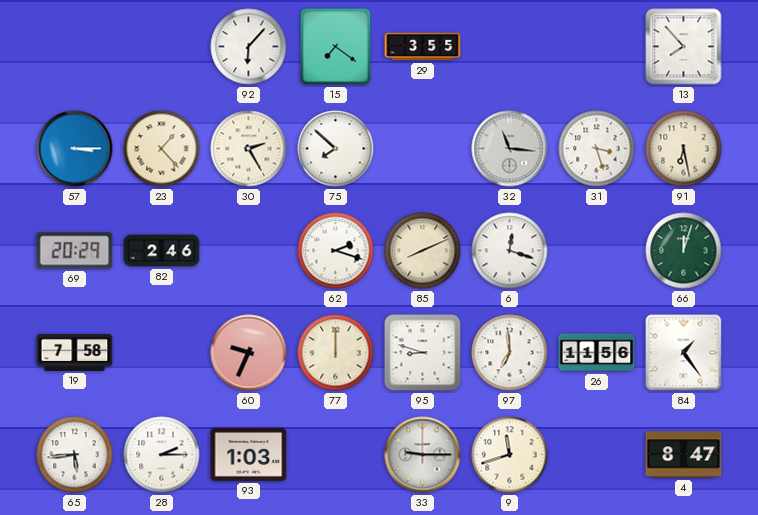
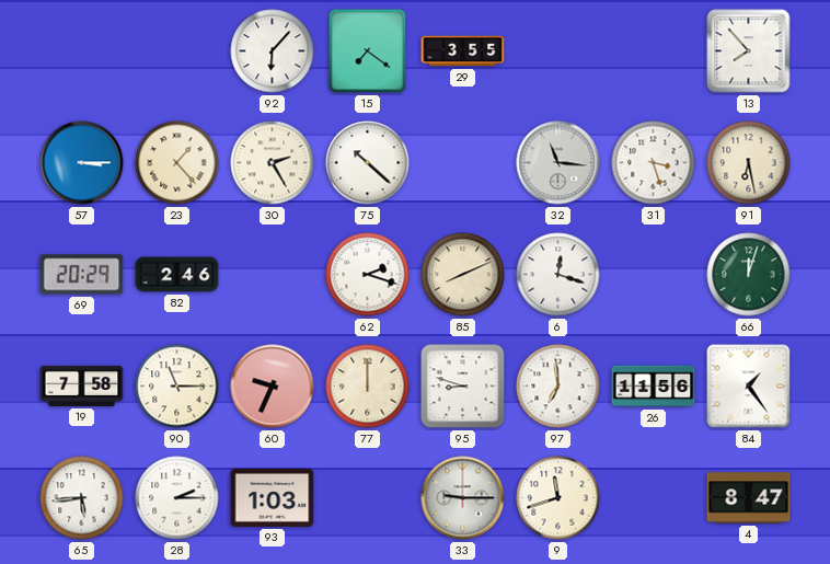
75: 7:52 -> 10:22 (368, 163)
90: none -> 11:15 (177, 387)
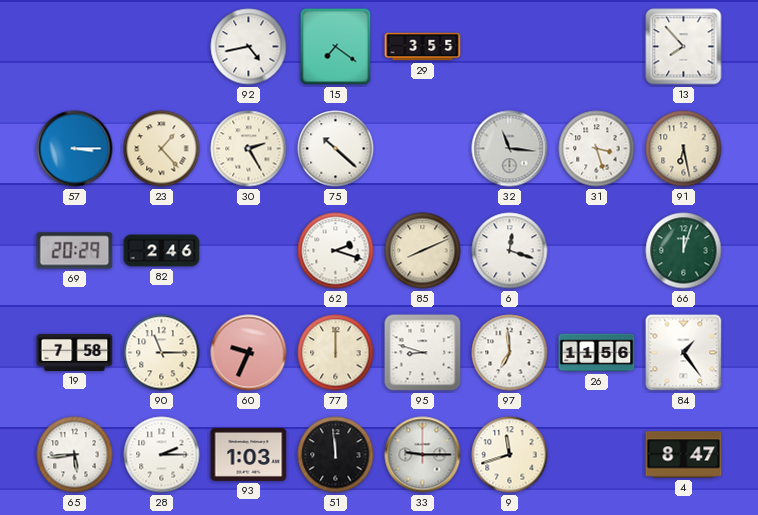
92: 6:07 -> 4:43 (249, 47)
51: none -> 11:59 (336, 455)
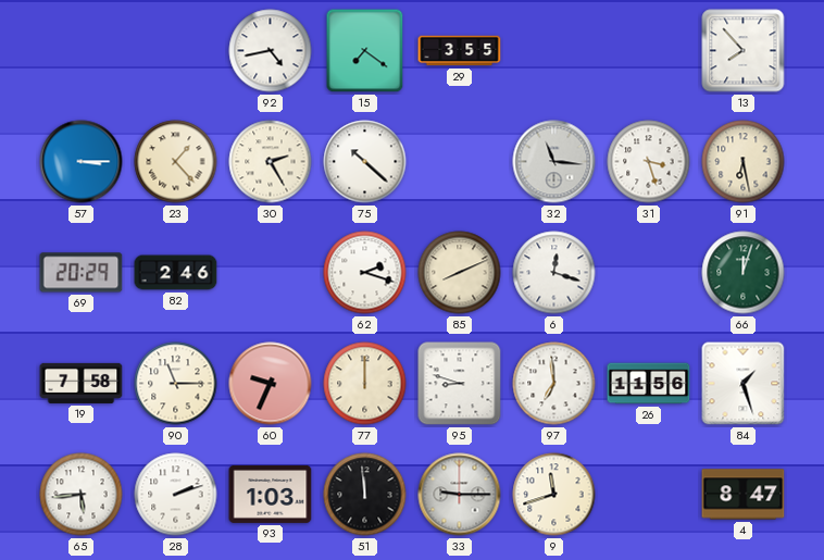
84: 1:24 -> 1:27 (744, 384)
28: 2:15 -> 2:12 (176, 495)
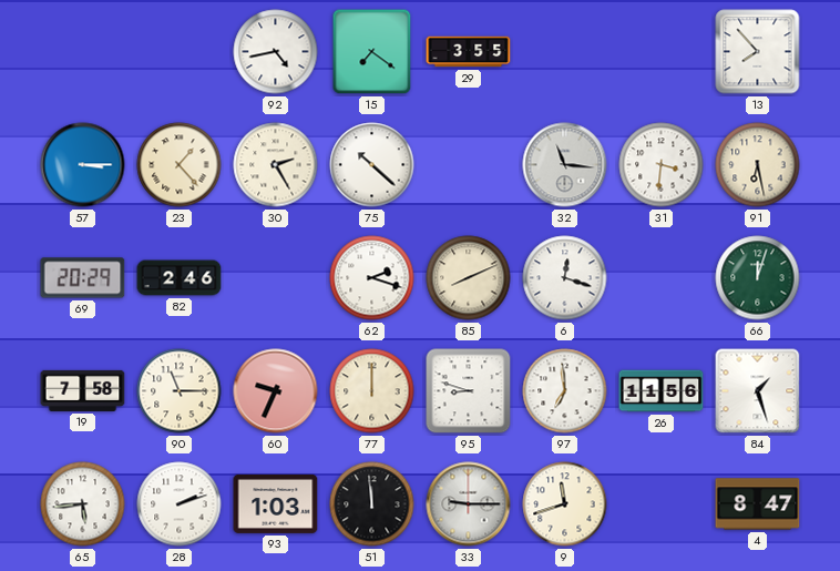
31: 3:27 -> 3:31 (662, 165)
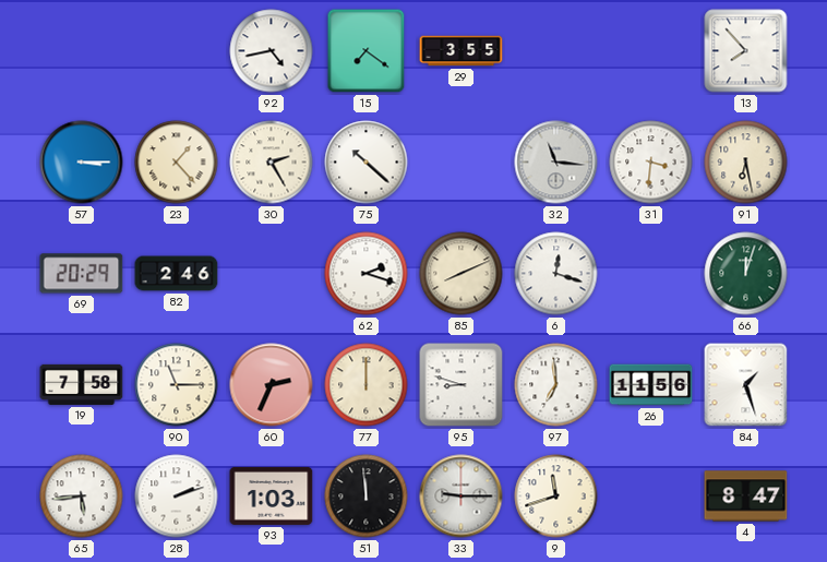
60: 9:34 -> 2:34 (272, 385)
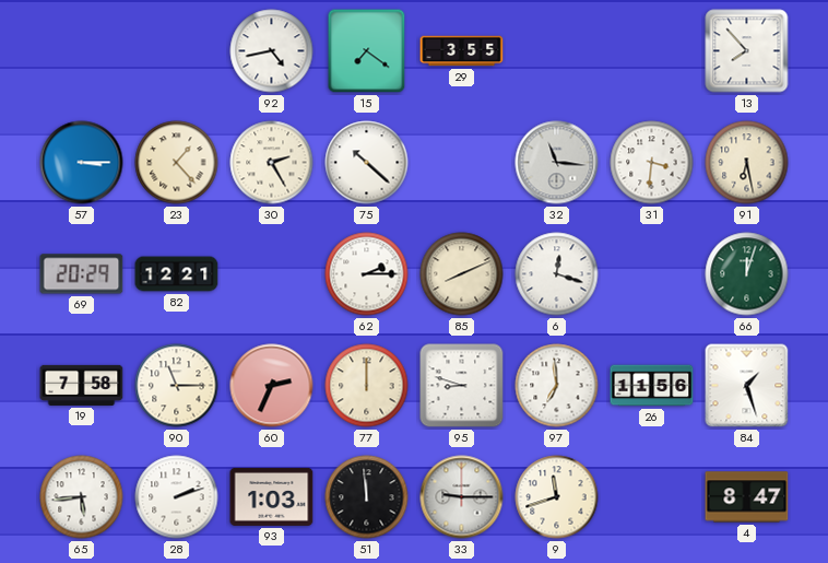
82: 2:46 -> 12:21 (177, 274)
62: 2:18 -> 2:15 (367, 274)
